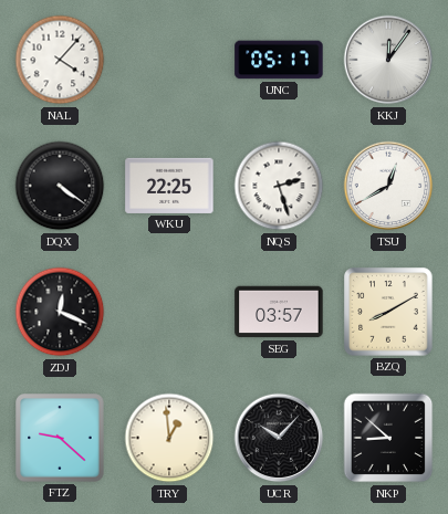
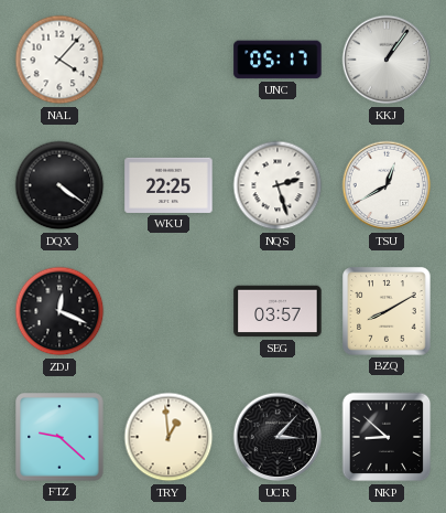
KKJ: 12:06 -> 1:06 (387, 60)
UCR: 10:07 -> 3:07 (278, 437)
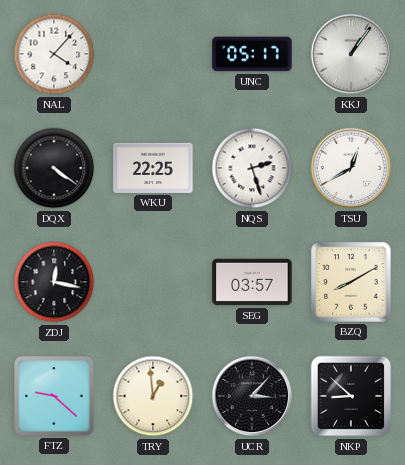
ZDJ: 12:19 -> 12:17 (54, 282)
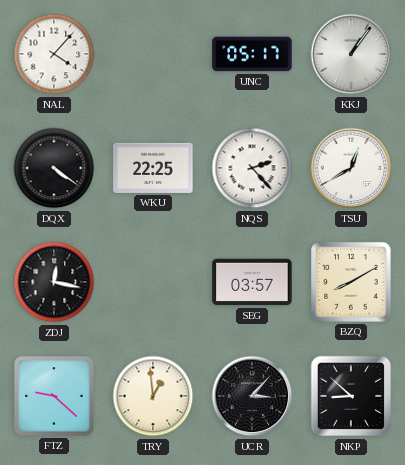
NQS: 2:27 -> 2:23 (252, 168)
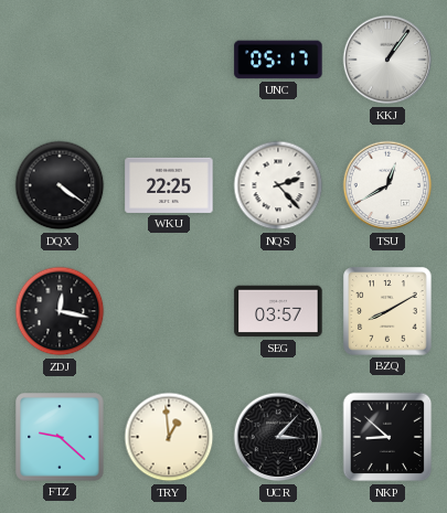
NAL: 4:07 -> none (54, 54)
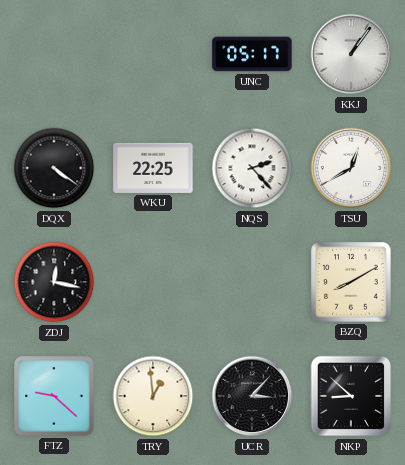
SEG: 03:57 -> none (278, 311)
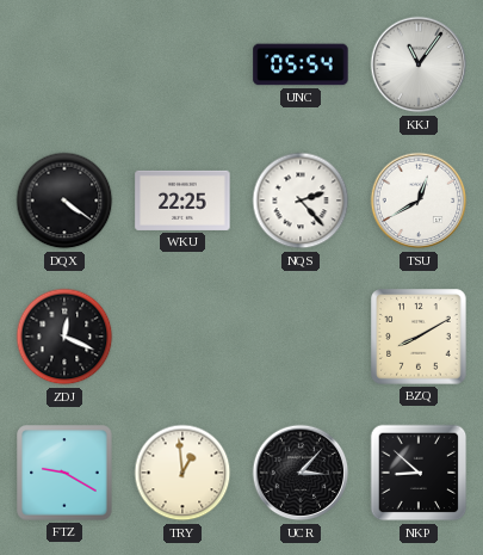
UNC: 05:17 -> 05:54 (301, 64)
KKJ: 1:06 -> 11:06 (419, 64)
ZDJ: 12:17 -> 12:19 (64, 337)
FTZ: 9:22 -> 9:20 (64, 473)
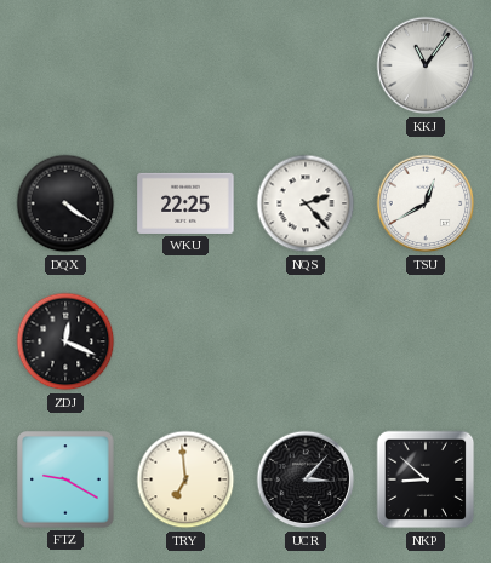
UNC: 05:54 -> none (301, 64)
BZQ: 8:10 -> none (419, 337)
TRY: 12:59 -> 6:59 (185, 479)
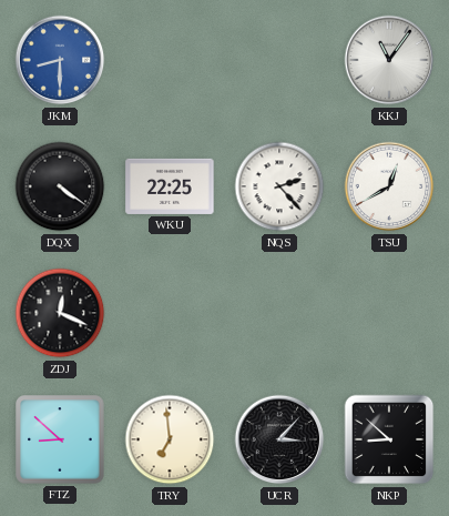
JKM: none -> 8:30 (60, 60)
FTZ: 9:20 -> 8:52 (60, 439)
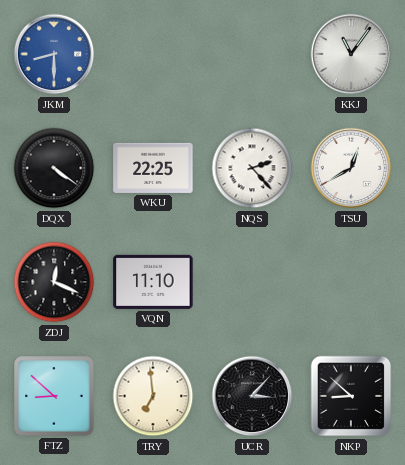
VQN: none -> 11:10 (153, 282)
